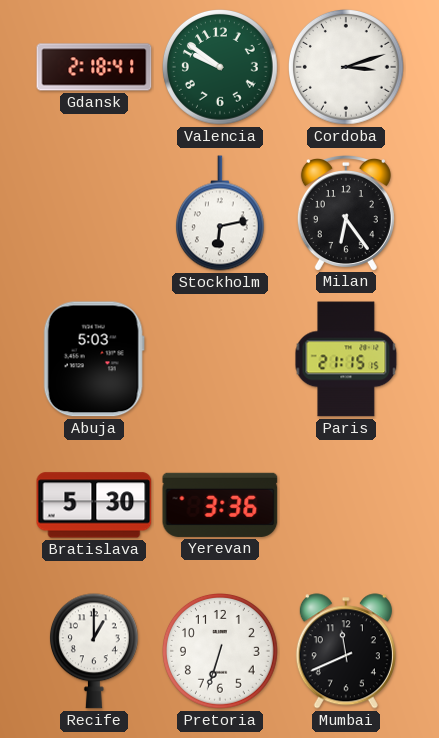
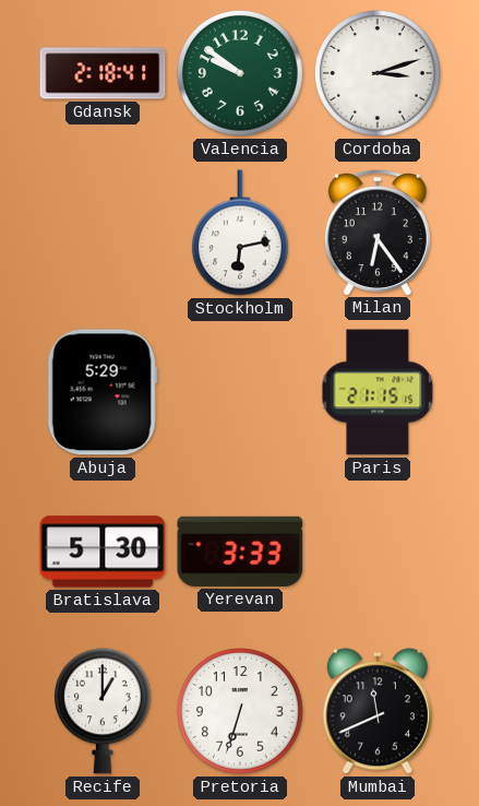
Abuja: 5:03 -> 5:29 (103, 392)
Yerevan: 3:36 -> 3:33 (240, 552)
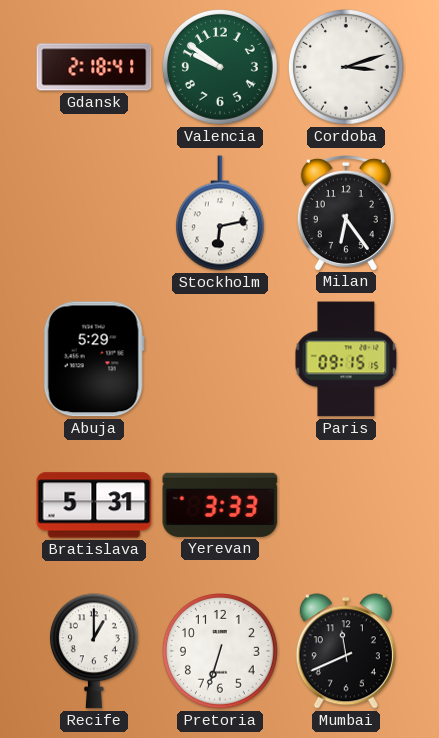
Paris: 21:15 -> 09:15 (346, 359)
Bratislava: 5:30 -> 5:31 (94, 505)
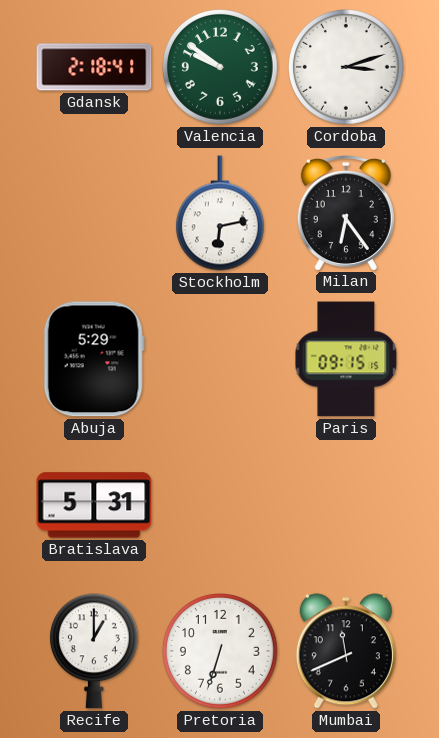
Yerevan: 3:33 -> none (220, 505)
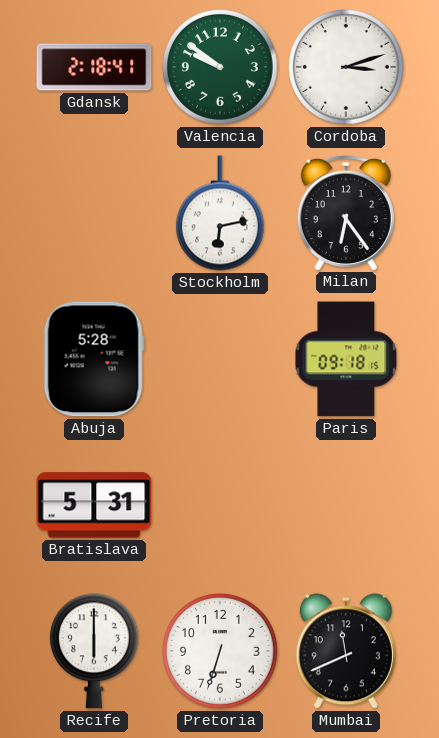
Abuja: 5:29 -> 5:28 (94, 359)
Paris: 09:15 -> 09:18 (346, 359)
Recife: 1:00 -> 6:00 (94, 651)
